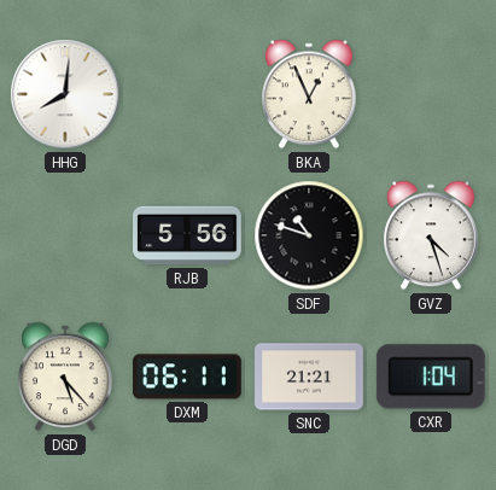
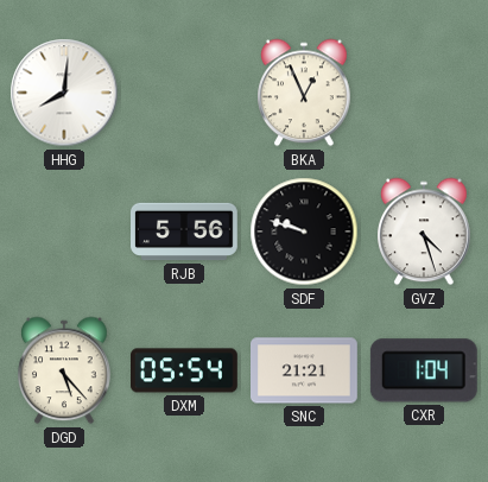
SDF: 10:48 -> 9:48 (304, 232)
DXM: 06:11 -> 05:54 (185, 370)
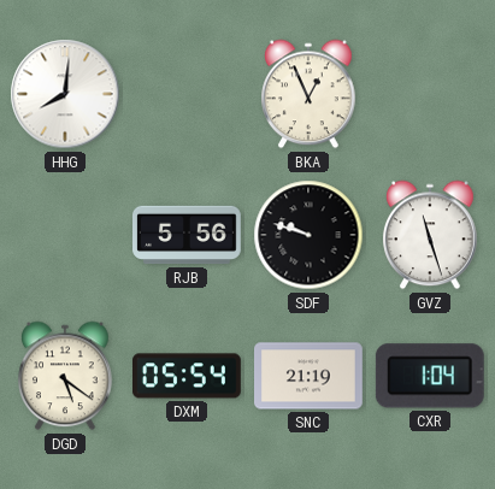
GVZ: 4:27 -> 11:27 (430, 235)
DGD: 5:23 -> 5:21 (65, 376)
SNC: 21:21 -> 21:19 (310, 376)
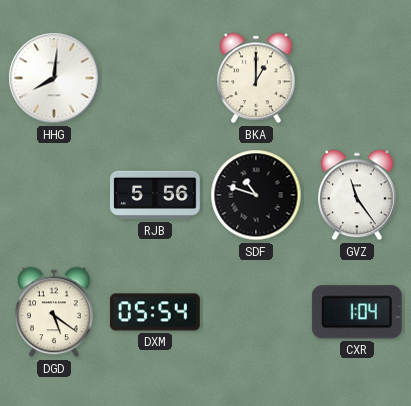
BKA: 12:56 -> 1:00 (256, 78)
SDF: 9:48 -> 10:48 (256, 195)
GVZ: 11:27 -> 11:24 (357, 195)
SNC: 21:19 -> none (310, 376)
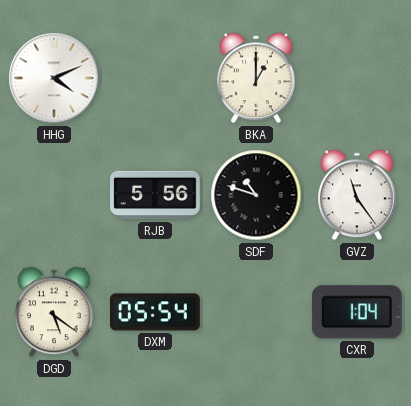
HHG: 8:01 -> 4:11 (54, 78)
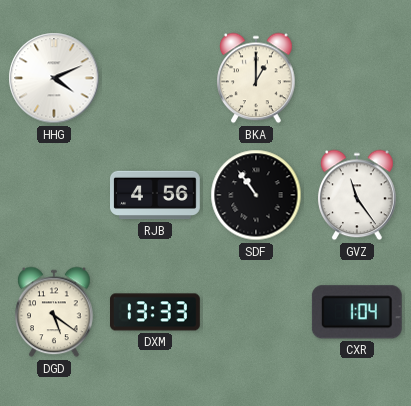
RJB: 5:56 -> 4:56 (156, 195)
SDF: 10:48 -> 10:54 (256, 195)
DXM: 05:54 -> 13:33 (156, 312)
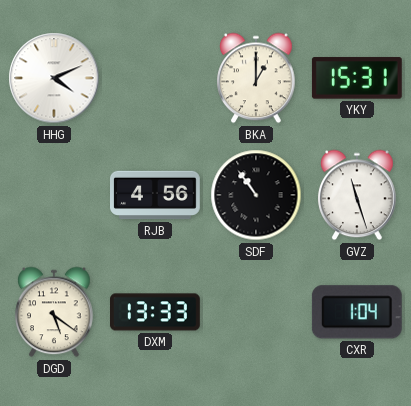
YKY: none -> 15:31 (357, 78)
GVZ: 11:24 -> 11:27 (357, 195)
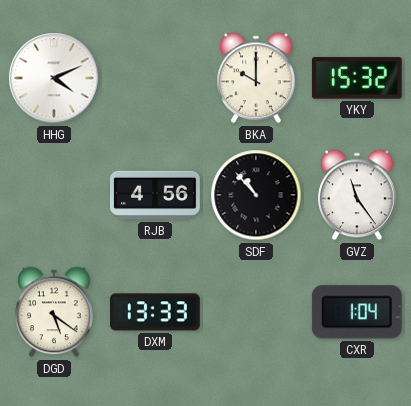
BKA: 1:00 -> 10:00 (256, 78)
YKY: 15:31 -> 15:32 (357, 78)
SDF: 10:54 -> 10:53 (256, 195)
GVZ: 11:27 -> 11:24 (357, 195)
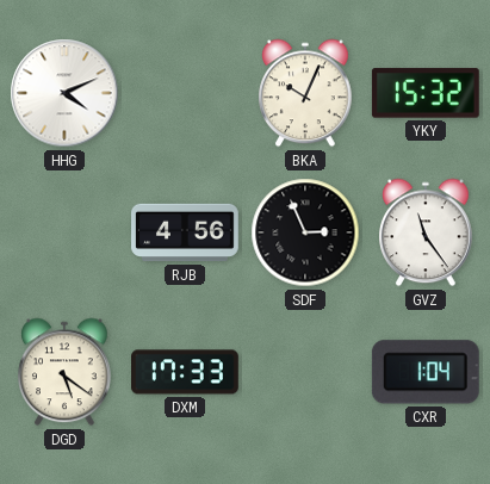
BKA: 10:00 -> 10:04 (305, 93)
SDF: 10:53 -> 2:56 (305, 232)
DXM: 13:33 -> 17:33 (186, 372)
